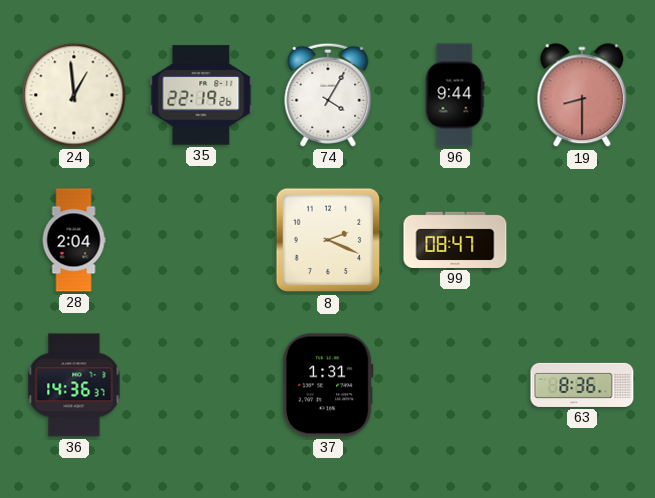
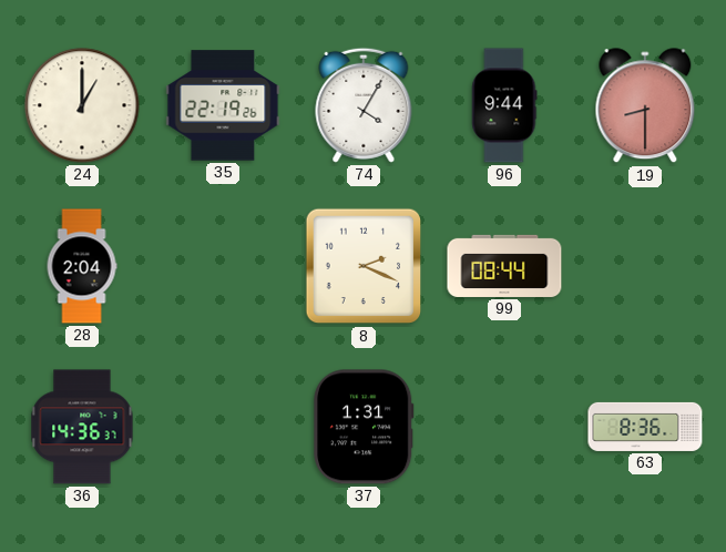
24: 12:59 -> 1:00 (82, 105)
99: 08:47 -> 08:44 (504, 266)
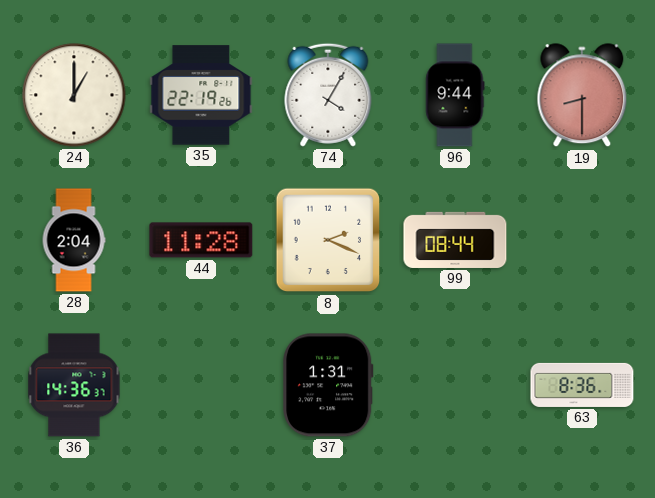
44: none -> 11:28 (201, 240)
